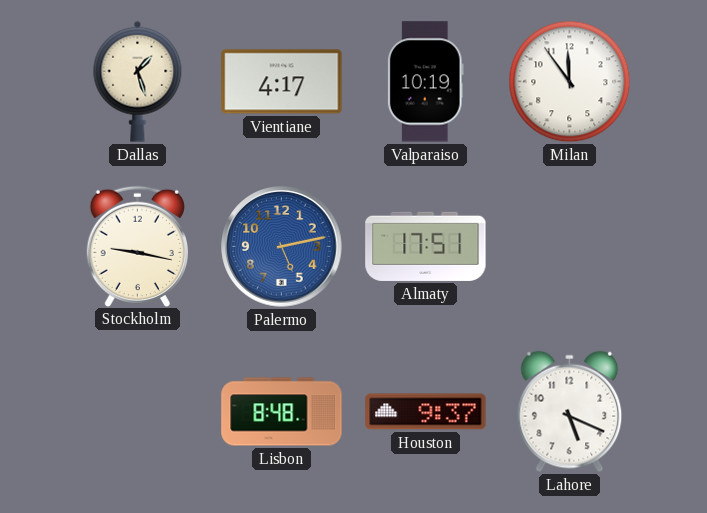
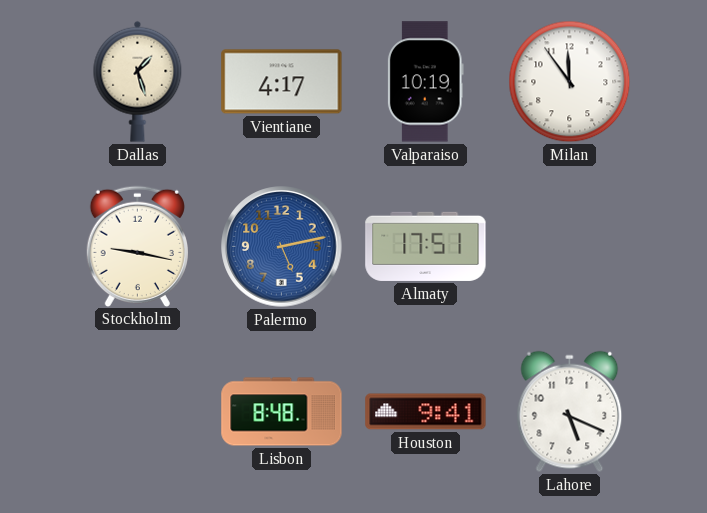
Houston: 9:37 -> 9:41 (426, 412)
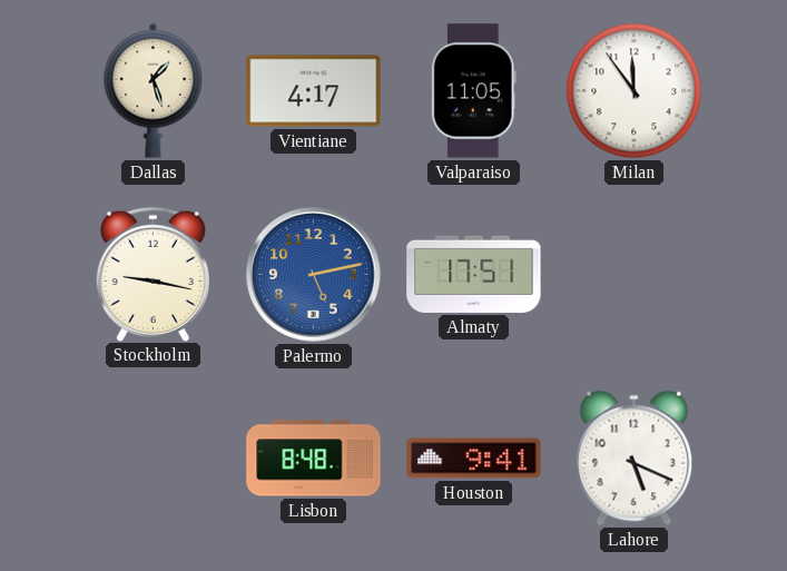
Valparaiso: 10:19 -> 11:05 (473, 91)
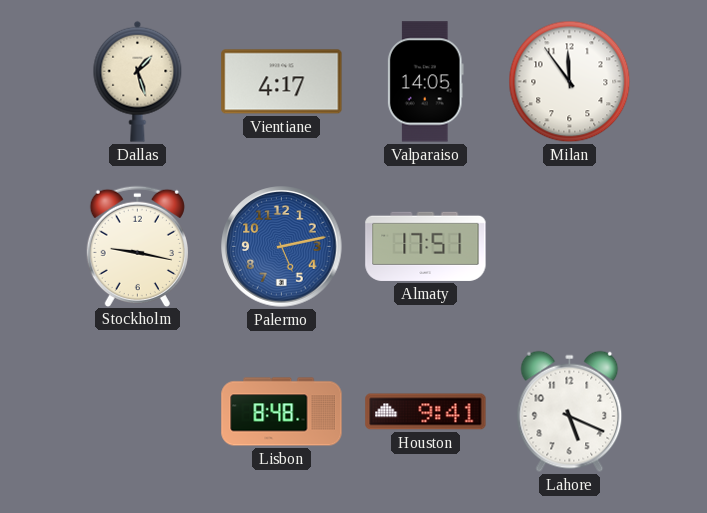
Valparaiso: 11:05 -> 14:05 (425, 82)
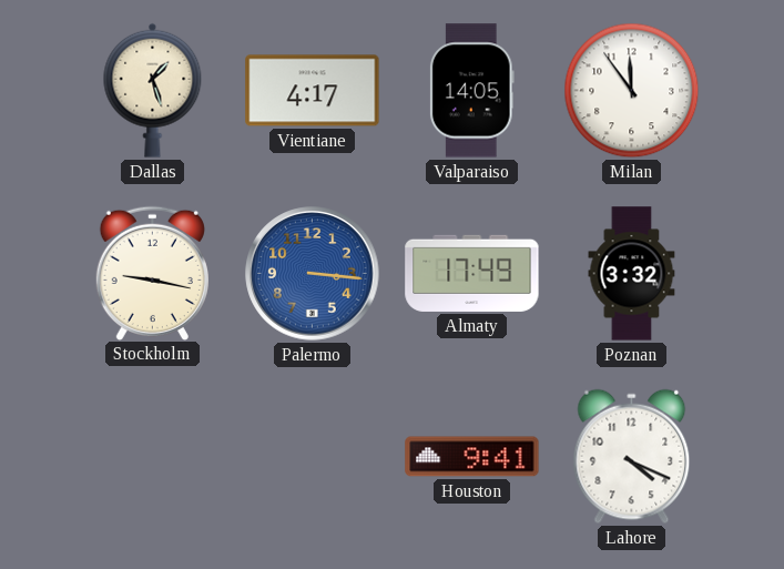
Palermo: 5:13 -> 3:16 (313, 274)
Almaty: 17:51 -> 17:49 (472, 273)
Poznan: none -> 3:32 (632, 274)
Lisbon: 8:48 -> none (282, 412)
Lahore: 5:19 -> 4:19 (632, 457)
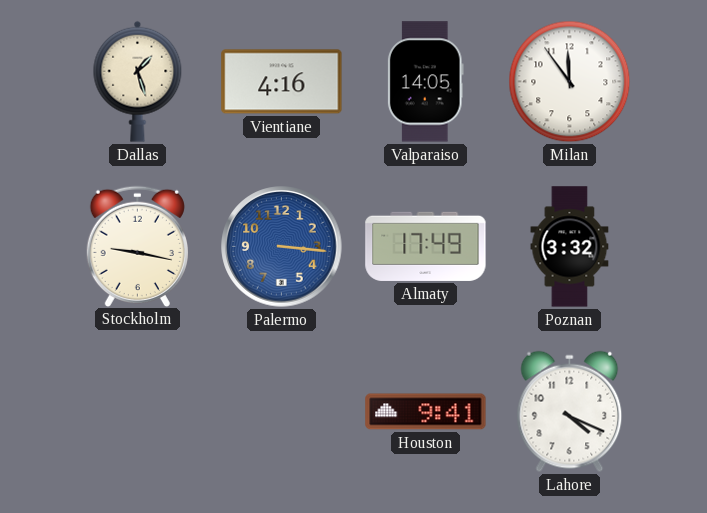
Vientiane: 4:17 -> 4:16 (282, 82)
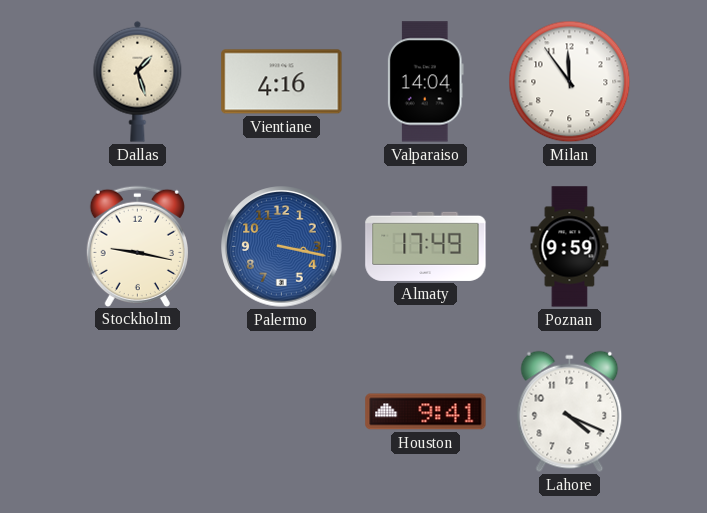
Valparaiso: 14:05 -> 14:04 (425, 82)
Palermo: 3:16 -> 3:17 (282, 247)
Poznan: 3:32 -> 9:59 (570, 247)
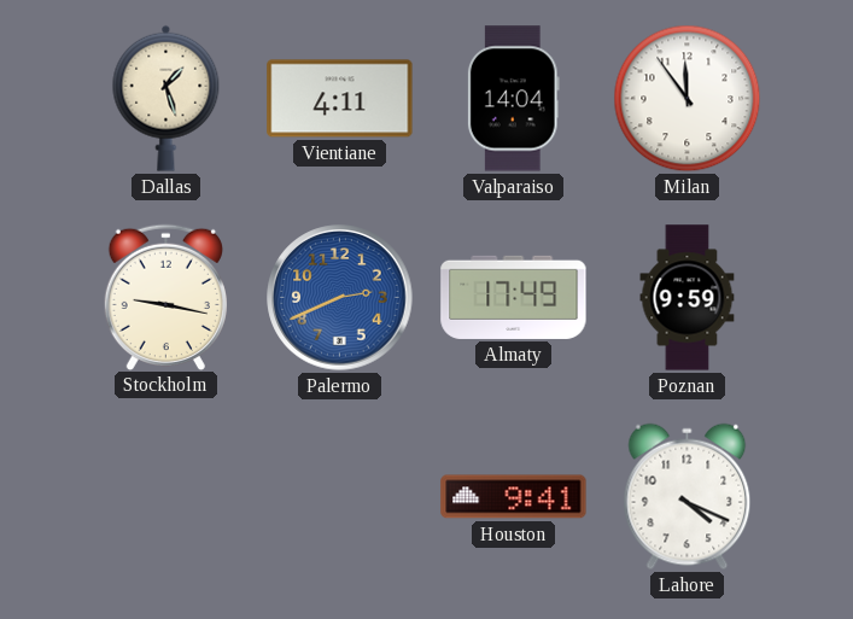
Vientiane: 4:16 -> 4:11 (340, 99)
Palermo: 3:17 -> 2:41 (340, 298)
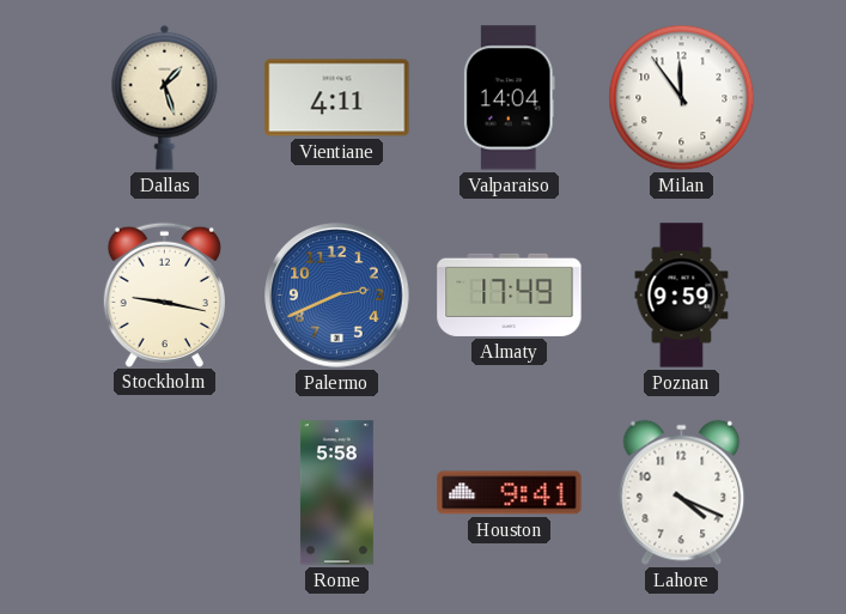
Rome: none -> 5:58 (336, 493)
